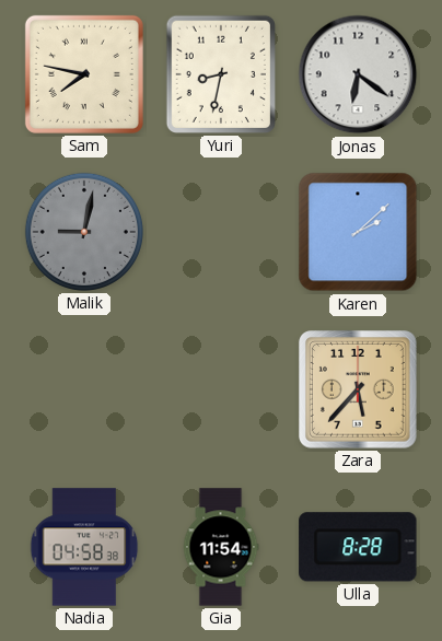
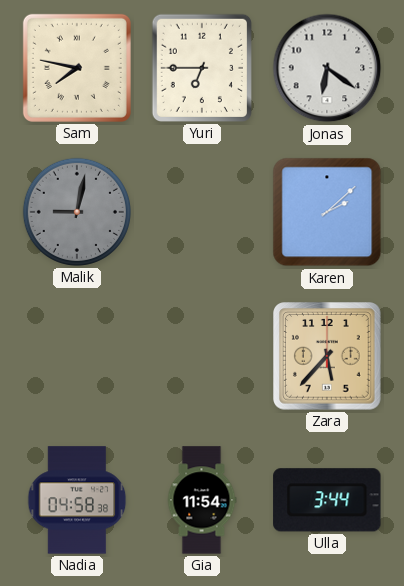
Yuri: 8:32 -> 6:45 (202, 68)
Ulla: 8:28 -> 3:44 (327, 500)
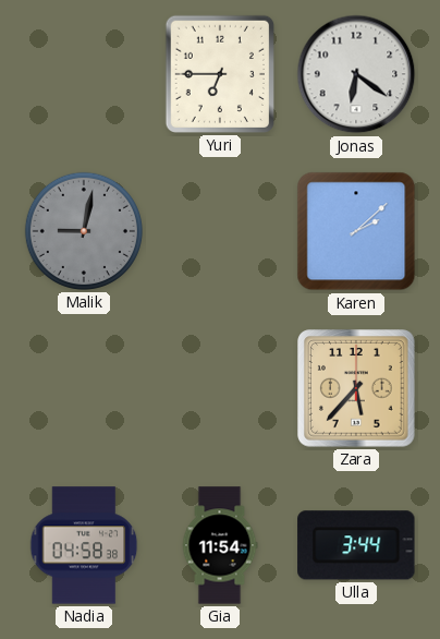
Sam: 7:47 -> none (77, 68)
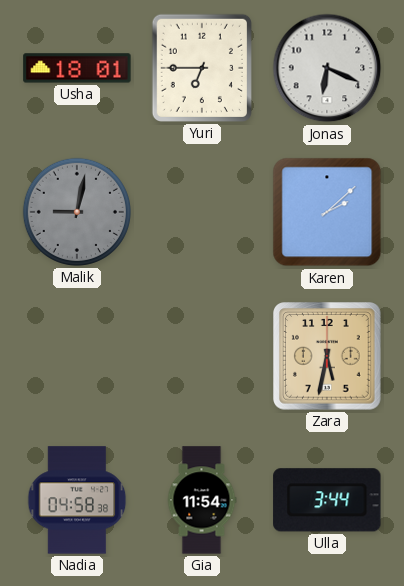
Usha: none -> 18:01 (77, 68)
Jonas: 6:21 -> 6:19 (327, 68)
Zara: 5:37 -> 5:32 (327, 356)
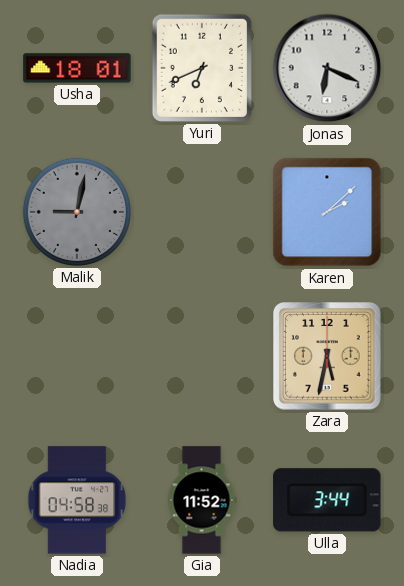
Yuri: 6:45 -> 6:41 (202, 68)
Gia: 11:54 -> 11:52 (202, 500)
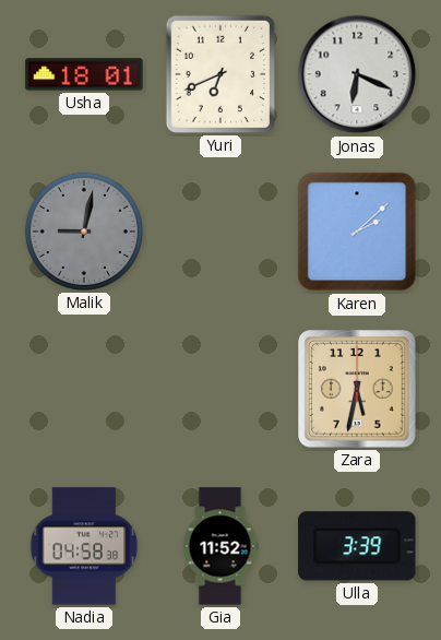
Ulla: 3:44 -> 3:39 (357, 546)
